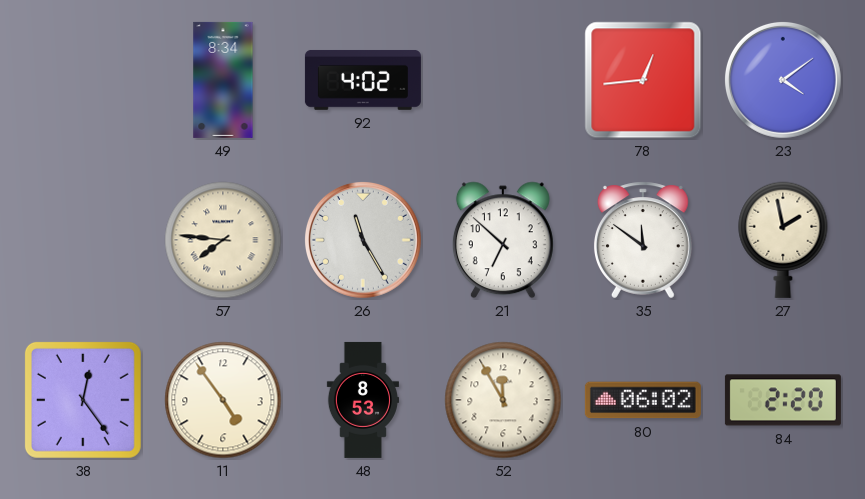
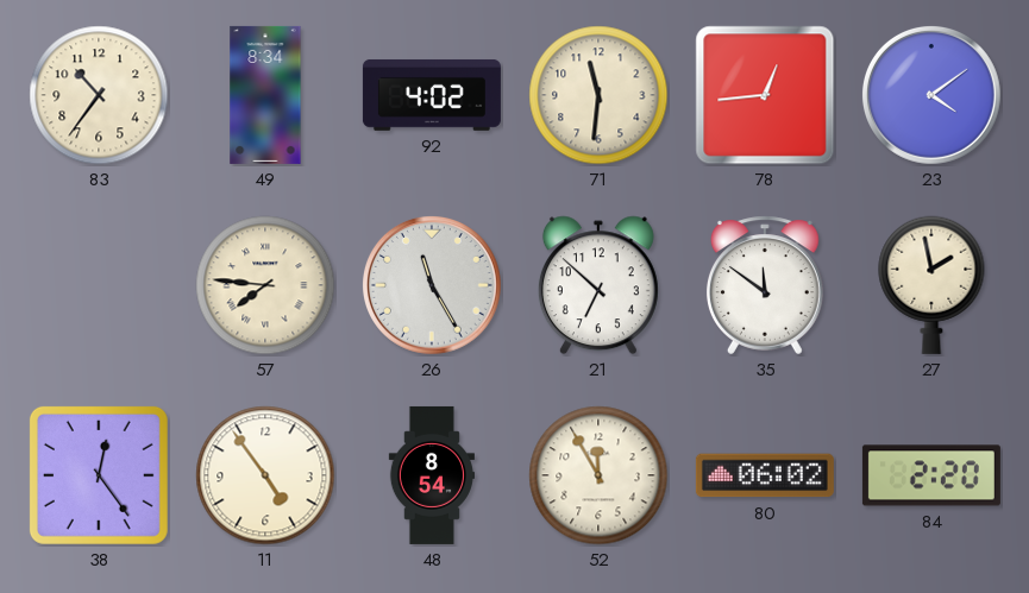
83: none -> 10:36 (99, 95)
71: none -> 11:31 (598, 95)
48: 8:53 -> 8:54 (432, 475)
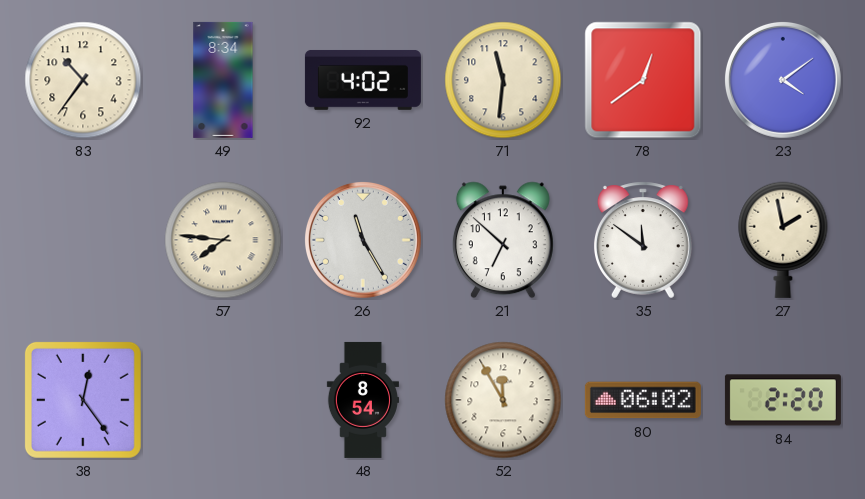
78: 12:44 -> 12:39 (643, 80)
11: 4:54 -> none (265, 475)
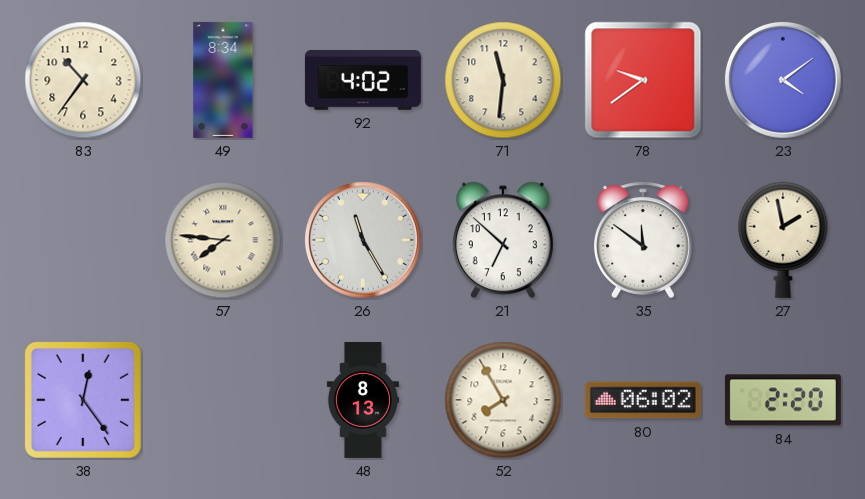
78: 12:39 -> 9:39 (643, 80)
48: 8:54 -> 8:13 (363, 400)
52: 11:55 -> 7:55 (503, 400)
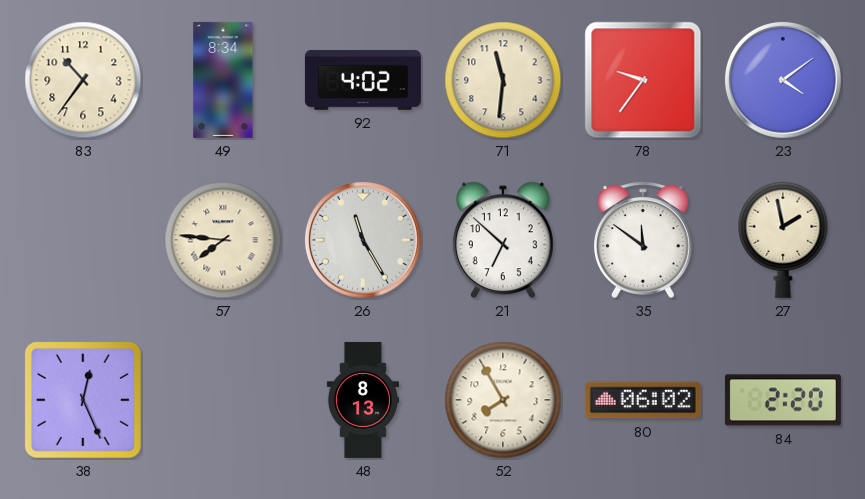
78: 9:39 -> 9:36 (643, 80)
38: 12:24 -> 12:26 (83, 400)
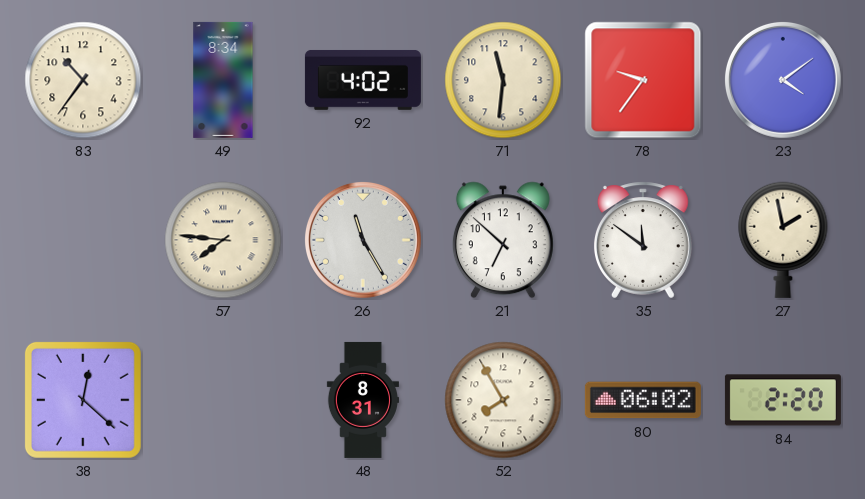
38: 12:26 -> 12:22 (83, 400)
48: 8:13 -> 8:31 (363, 400)
